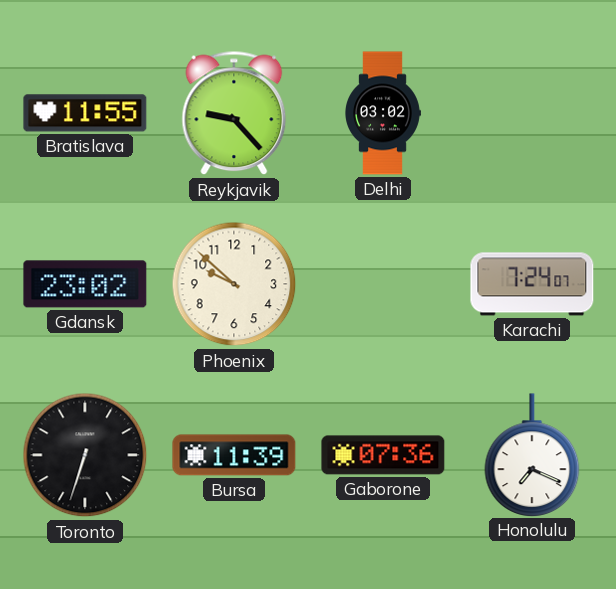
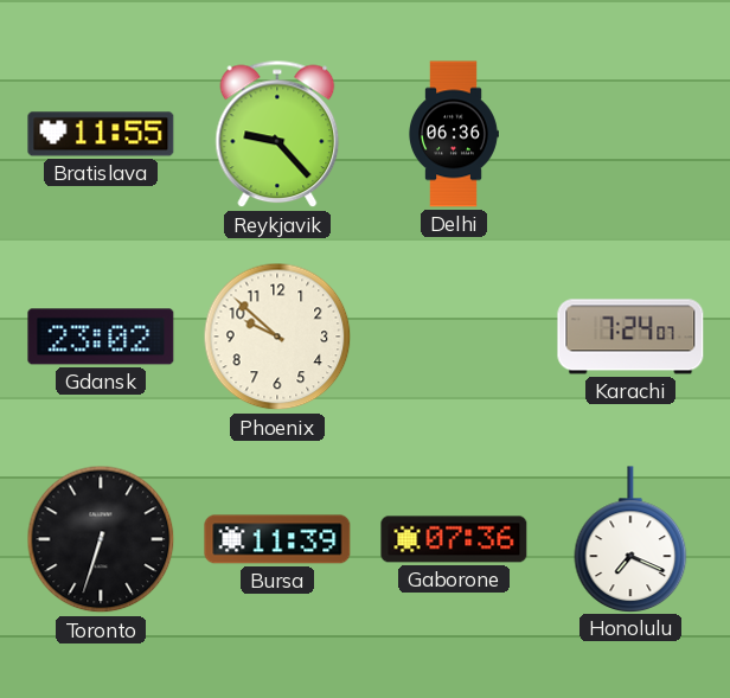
Delhi: 03:02 -> 06:36 (454, 134)
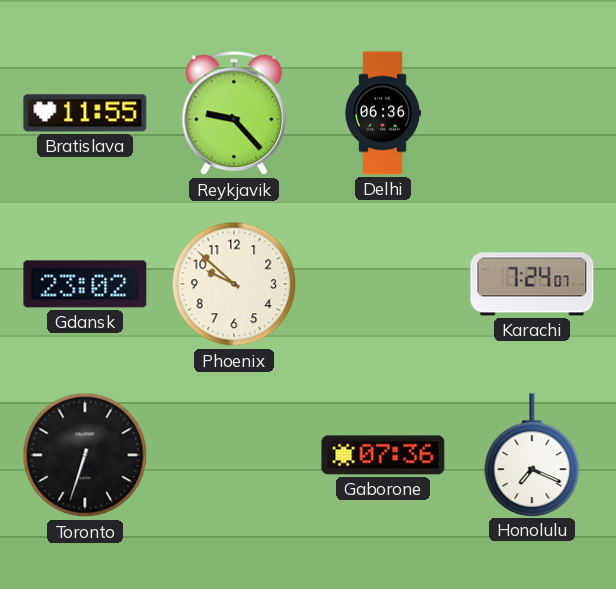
Bursa: 11:39 -> none (277, 539)
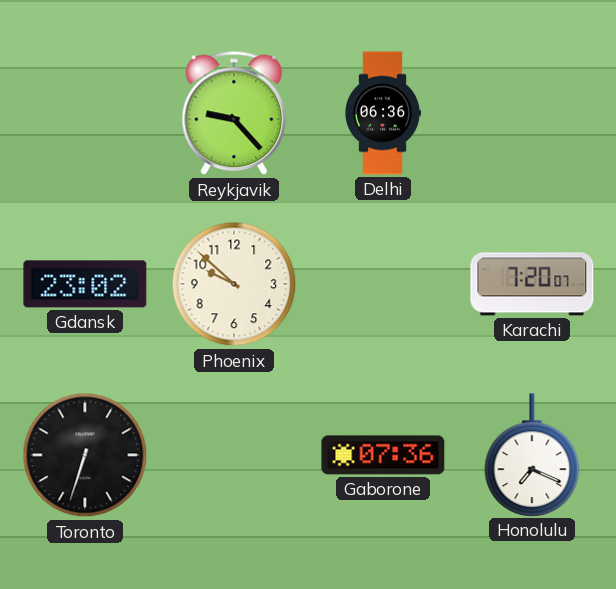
Bratislava: 11:55 -> none (85, 113)
Karachi: 7:24 -> 7:20 (532, 284)
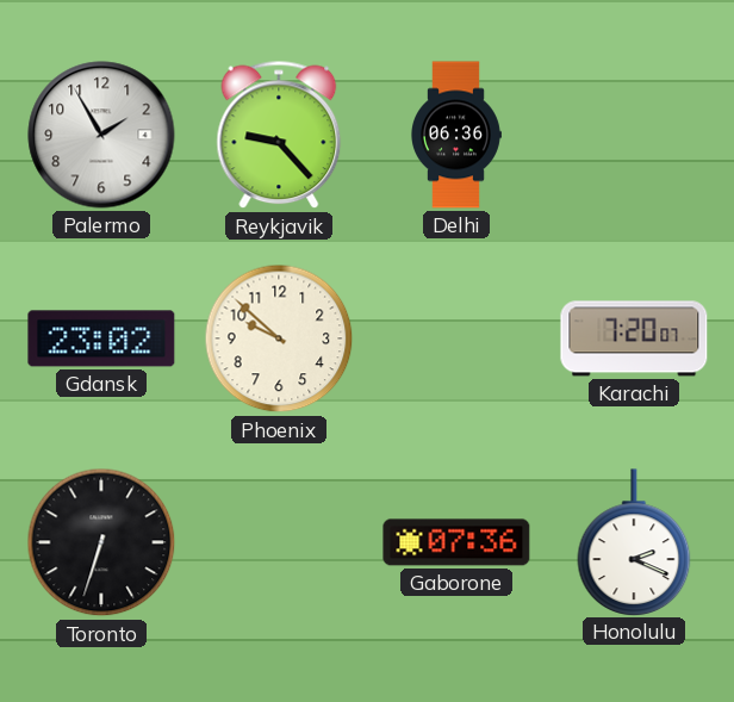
Palermo: none -> 1:55 (101, 135)
Honolulu: 7:19 -> 2:19 (634, 542)
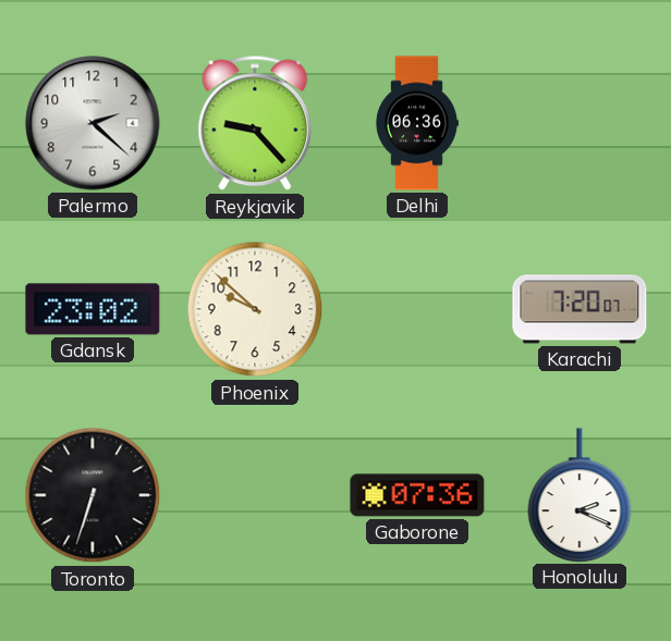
Palermo: 1:55 -> 2:22 (93, 123)
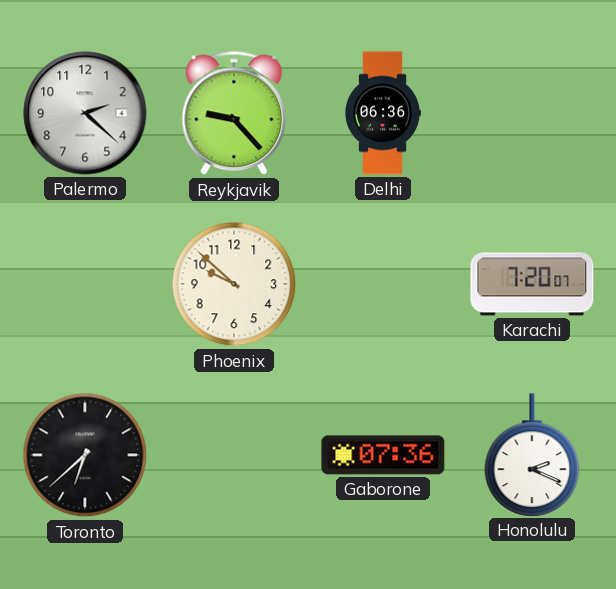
Gdansk: 23:02 -> none (93, 309)
Toronto: 6:33 -> 6:38 (85, 455)
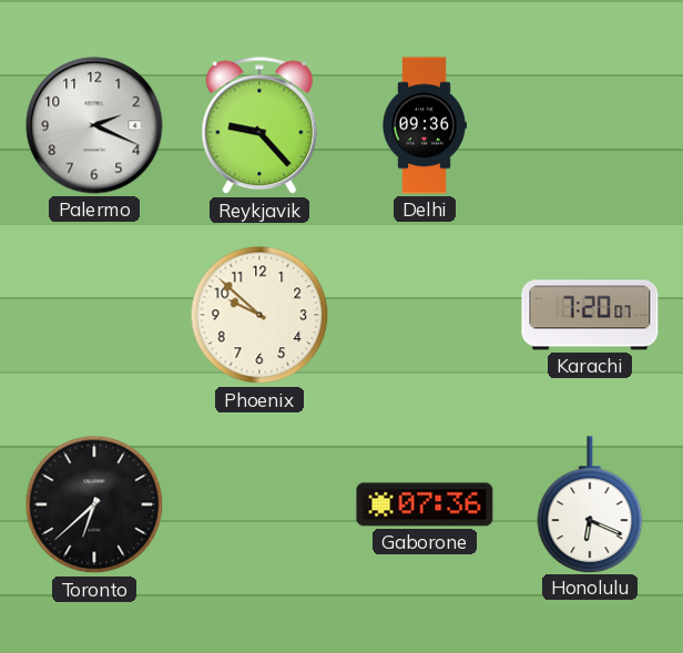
Palermo: 2:22 -> 2:19 (94, 125)
Delhi: 06:36 -> 09:36 (425, 125)
Honolulu: 2:19 -> 6:19 (590, 504)
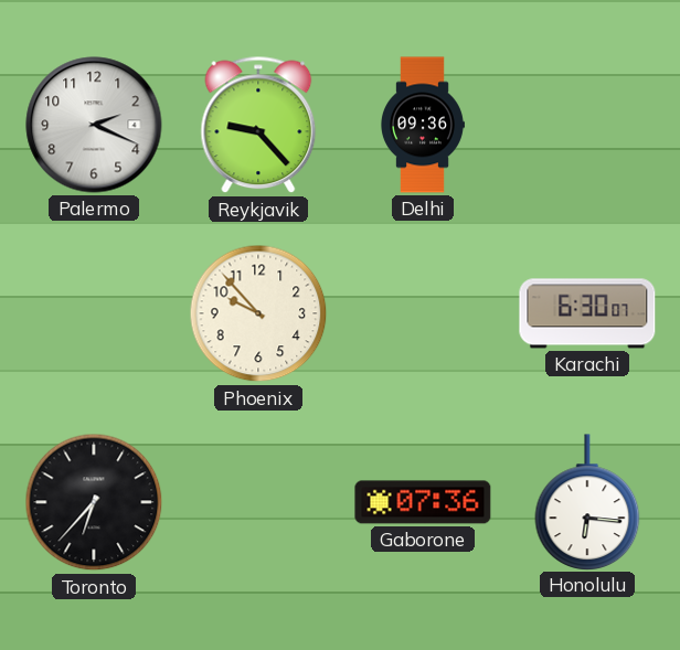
Phoenix: 9:52 -> 9:53 (258, 313)
Karachi: 7:20 -> 6:30 (587, 313)
Toronto: 6:38 -> 6:37 (94, 502)
Honolulu: 6:19 -> 6:16 (587, 502)
